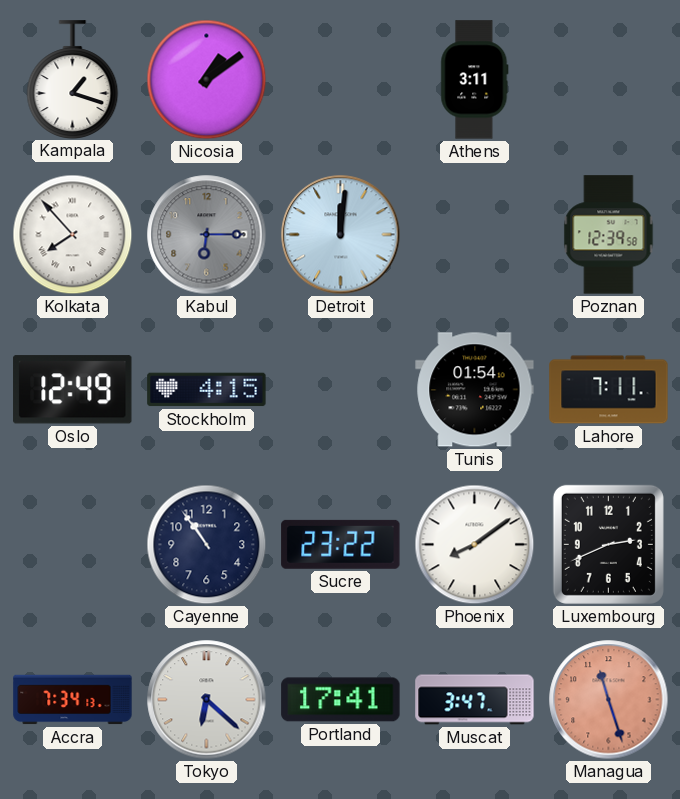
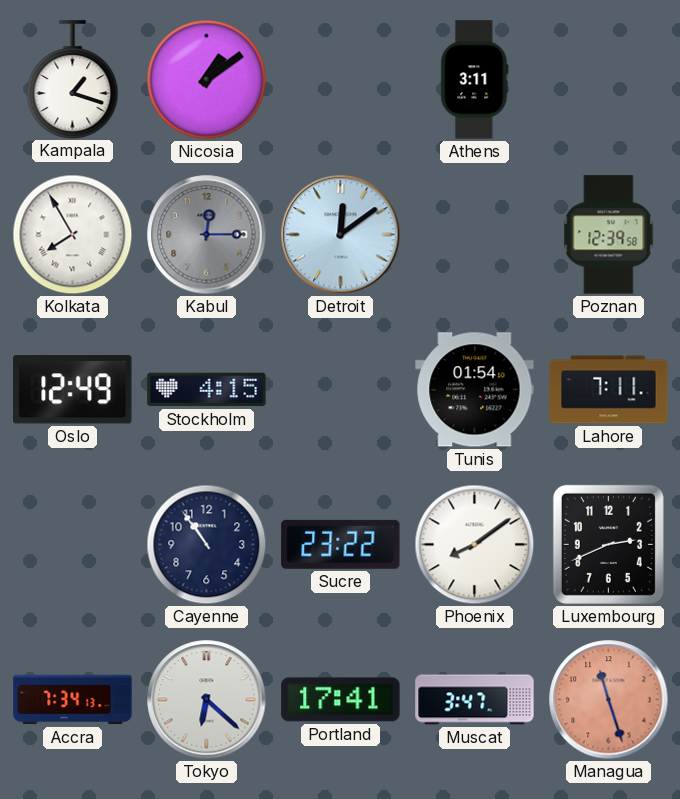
Kolkata: 7:53 -> 7:55 (73, 235)
Kabul: 6:15 -> 12:15 (207, 235)
Detroit: 12:01 -> 12:09 (341, 235)
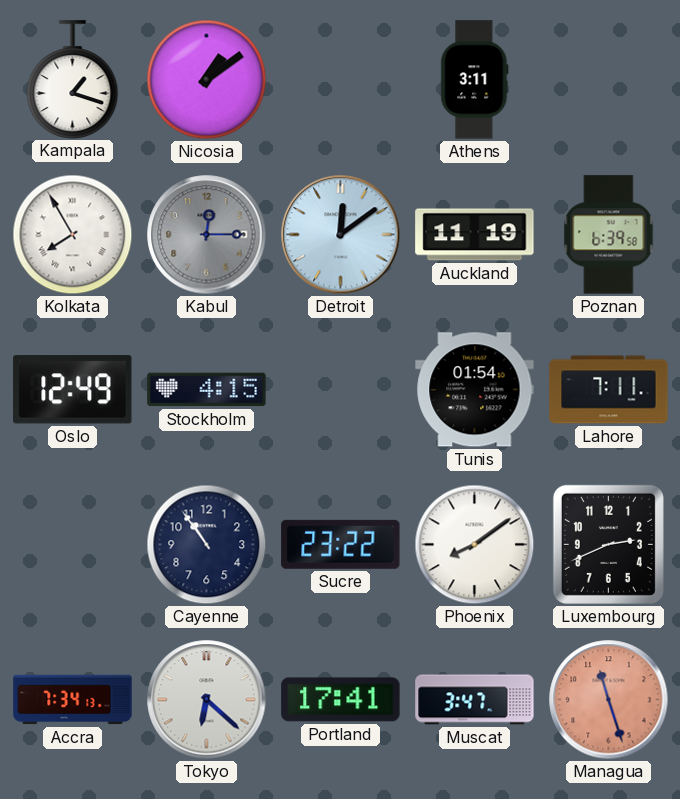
Auckland: none -> 11:19 (475, 235)
Poznan: 12:39 -> 6:39 (609, 235)
